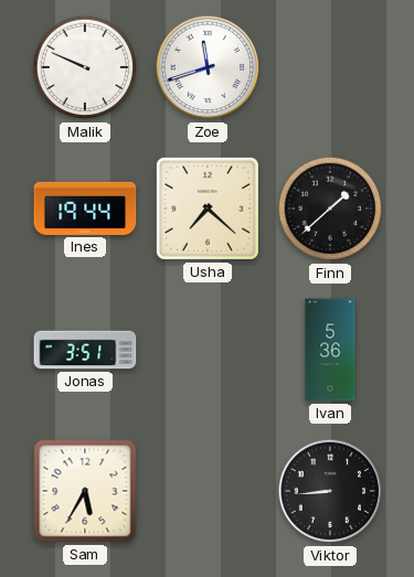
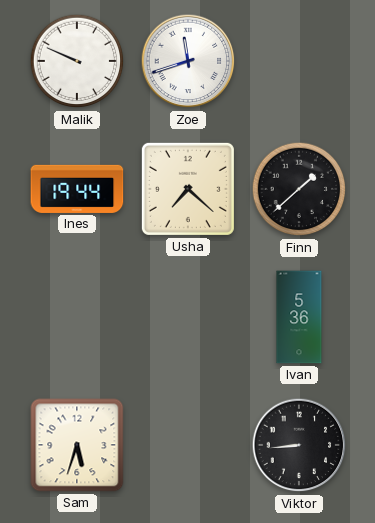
Jonas: 3:51 -> none (85, 350)
Sam: 5:35 -> 5:33 (77, 445)
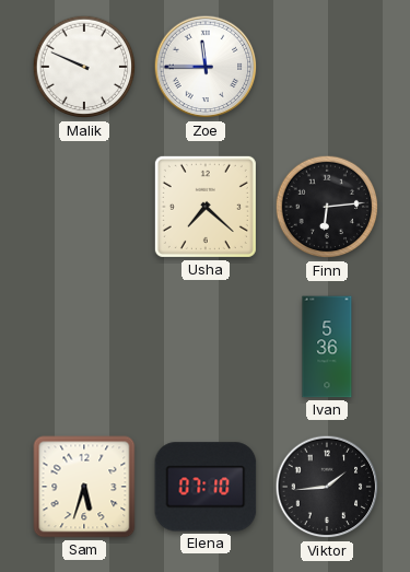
Zoe: 11:42 -> 11:45 (206, 67)
Ines: 19:44 -> none (77, 189)
Finn: 1:38 -> 6:14 (327, 207)
Elena: none -> 07:10 (206, 487)
Viktor: 8:44 -> 1:44 (327, 487)
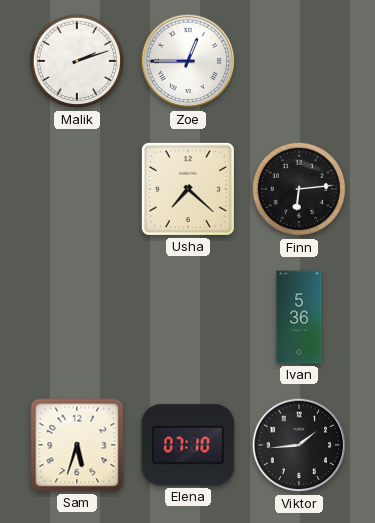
Malik: 9:49 -> 2:12 (77, 61)
Zoe: 11:45 -> 12:45 (188, 61)
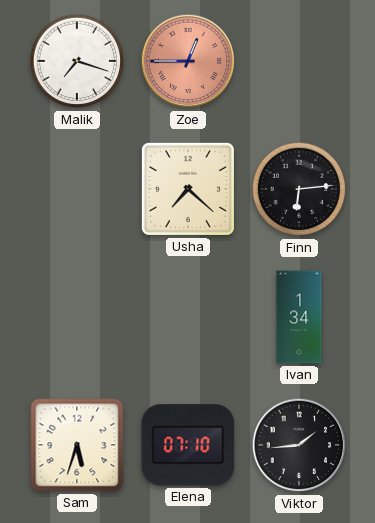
Malik: 2:12 -> 7:18 (77, 61)
Zoe dial: white -> salmon (188, 61)
Ivan: 5:36 -> 1:34 (299, 317)
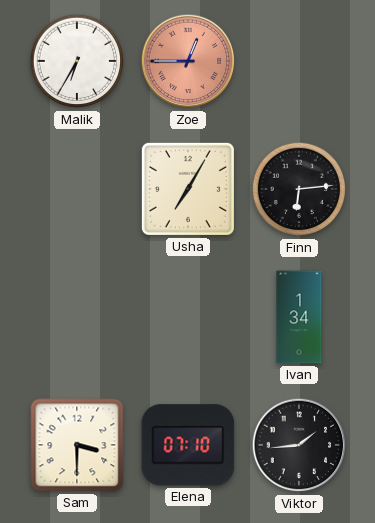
Malik: 7:18 -> 6:35 (77, 61)
Usha: 7:22 -> 7:05 (188, 189)
Sam: 5:33 -> 3:30 (77, 445)
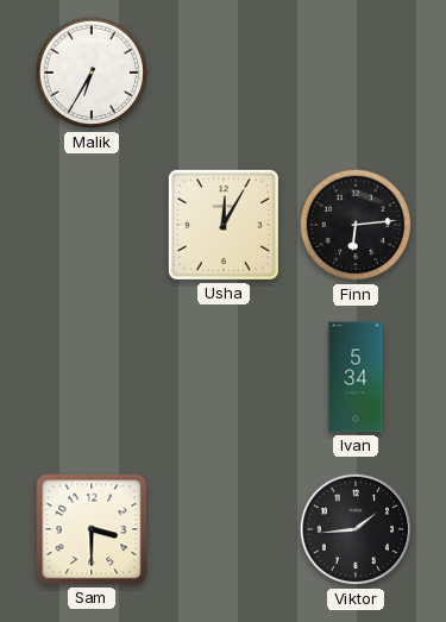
Zoe: 12:45 -> none (188, 61)
Usha: 7:05 -> 12:05 (224, 225)
Ivan: 1:34 -> 5:34 (356, 377)
Elena: 07:10 -> none (188, 445)
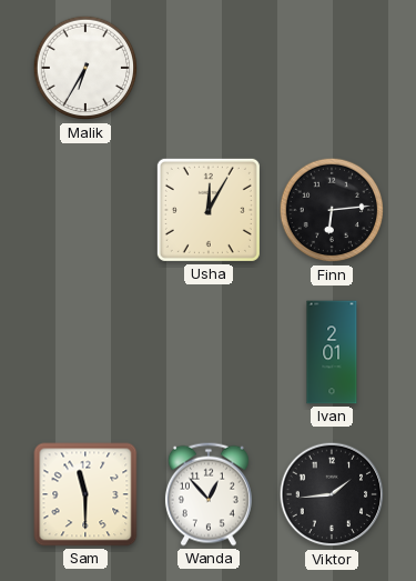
Ivan: 5:34 -> 2:01 (332, 352)
Sam: 3:30 -> 11:30 (85, 494)
Wanda: none -> 12:53 (209, 494)
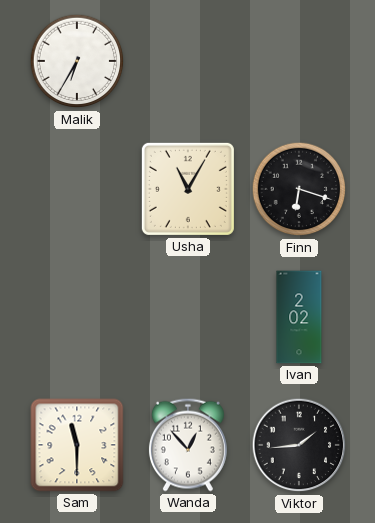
Usha: 12:05 -> 11:05 (188, 189)
Finn: 6:14 -> 6:18 (299, 189)
Ivan: 2:01 -> 2:02 (299, 317)
